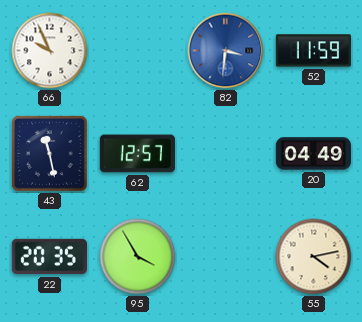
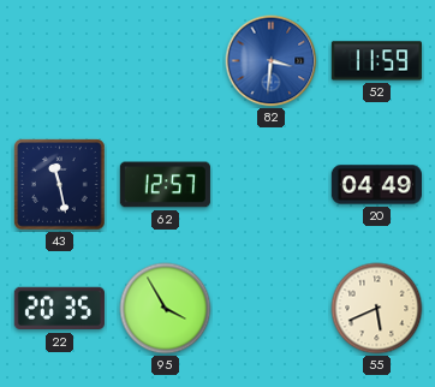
66: 9:56 -> none (50, 51)
55: 4:13 -> 5:41 (377, 309)
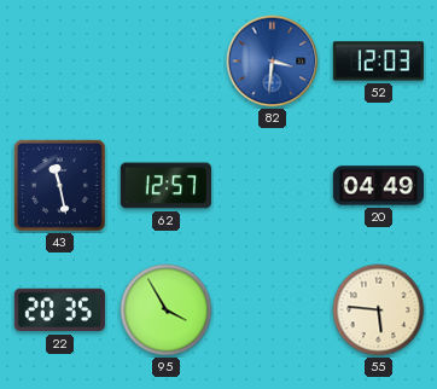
52: 11:59 -> 12:03 (378, 62)
55: 5:41 -> 5:46 (379, 310)
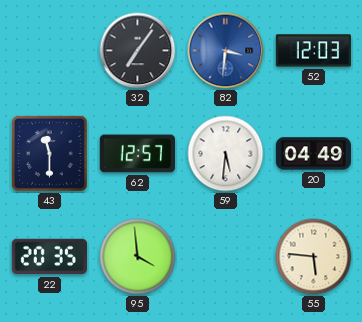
32: none -> 7:06 (138, 51)
43: 11:28 -> 11:30 (50, 154)
59: none -> 5:31 (226, 154)
95: 3:55 -> 3:59 (138, 257)
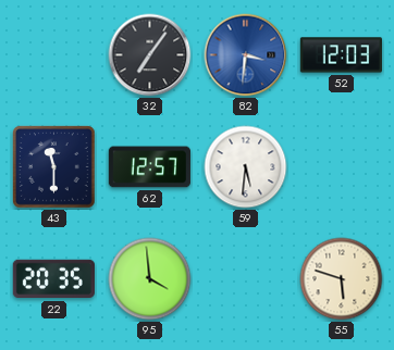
20: 04:49 -> none (313, 154)
55: 5:46 -> 5:48 (342, 279)
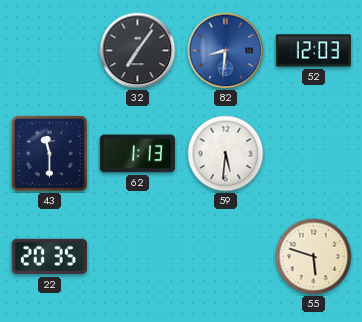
82: 3:31 -> 8:31 (226, 51)
62: 12:57 -> 1:13 (137, 154)
95: 3:59 -> none (150, 279)
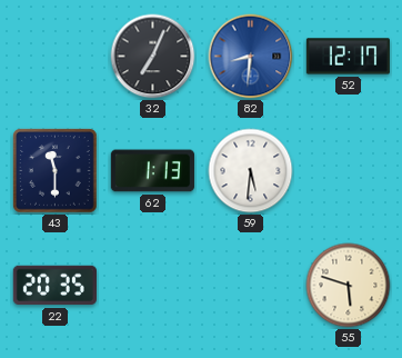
32: 7:06 -> 7:04 (153, 57)
52: 12:03 -> 12:17 (348, 57)
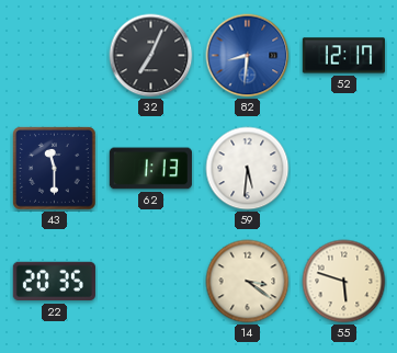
14: none -> 3:21 (248, 282)
